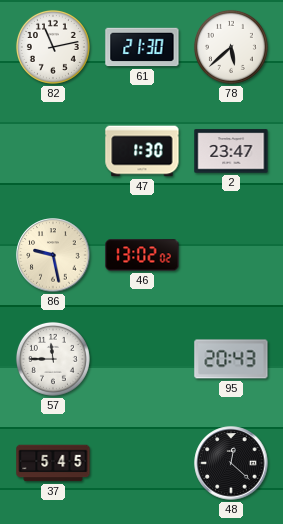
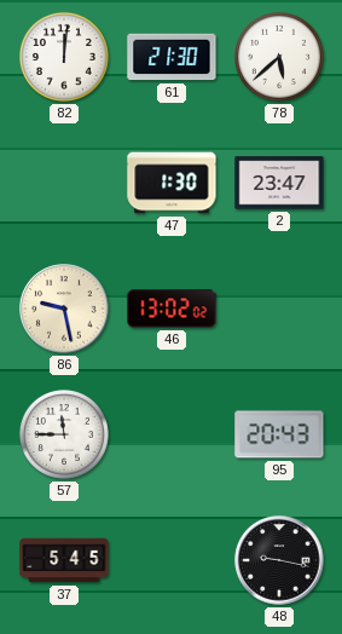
82: 11:13 -> 12:01 (64, 57)
48: 12:22 -> 9:17 (279, 560)
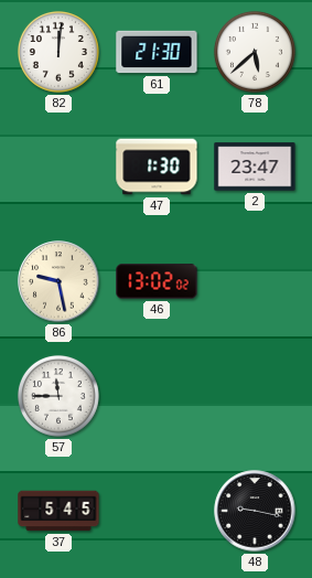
95: 20:43 -> none (279, 434)
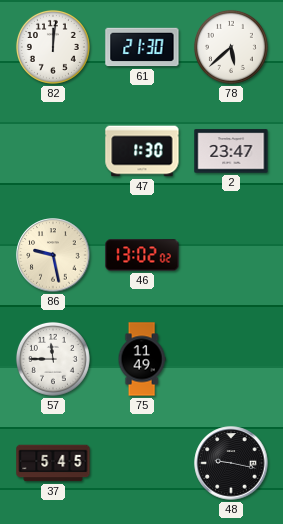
75: none -> 11:49 (142, 359)
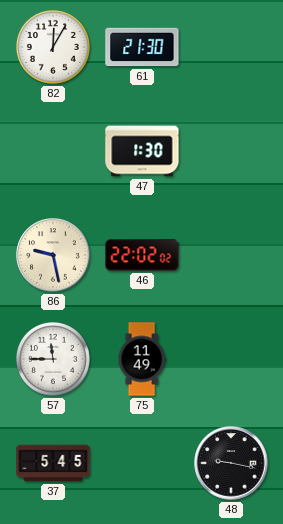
82: 12:01 -> 12:05 (53, 47)
78: 5:38 -> none (231, 47)
2: 23:47 -> none (231, 151)
46: 13:02 -> 22:02 (142, 255)
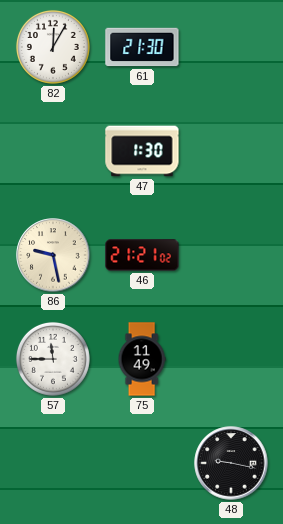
46: 22:02 -> 21:21 (142, 255)
37: 5:45 -> none (53, 463)
